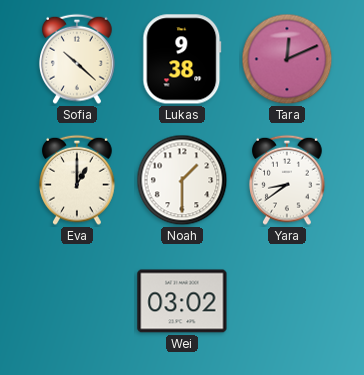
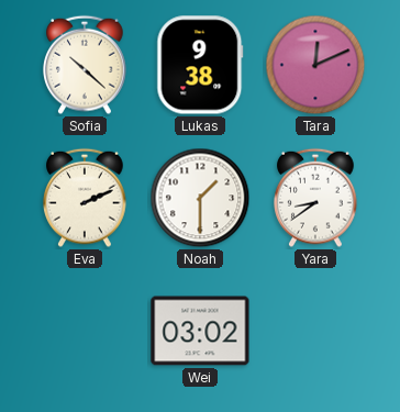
Eva: 1:00 -> 2:11 (86, 198)
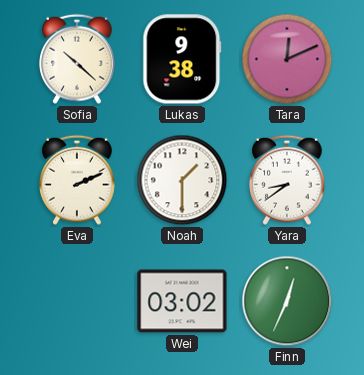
Finn: none -> 12:34 (287, 301)
